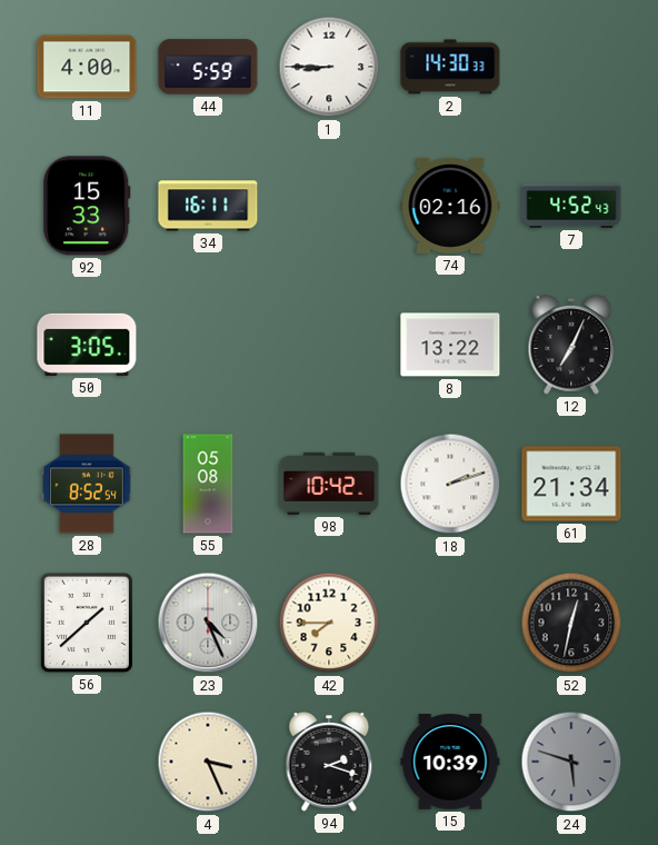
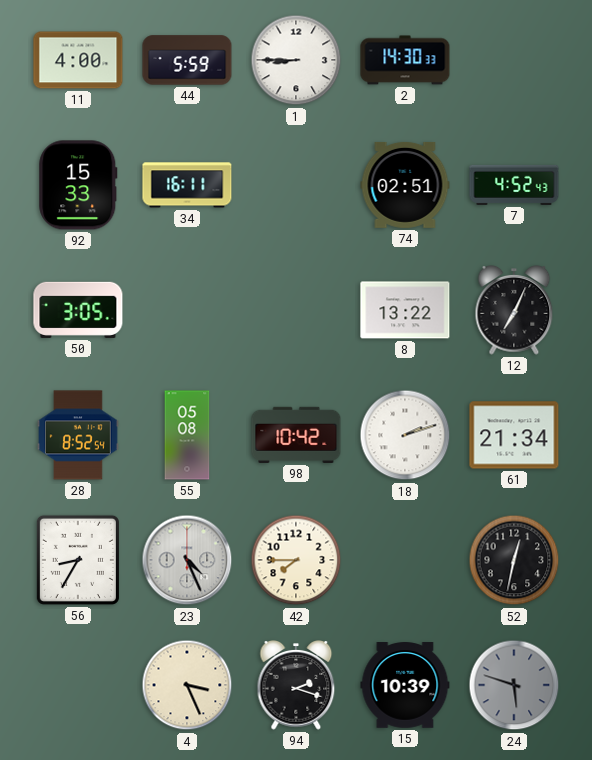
74: 02:16 -> 02:51 (405, 185)
56: 1:38 -> 8:35 (78, 560)
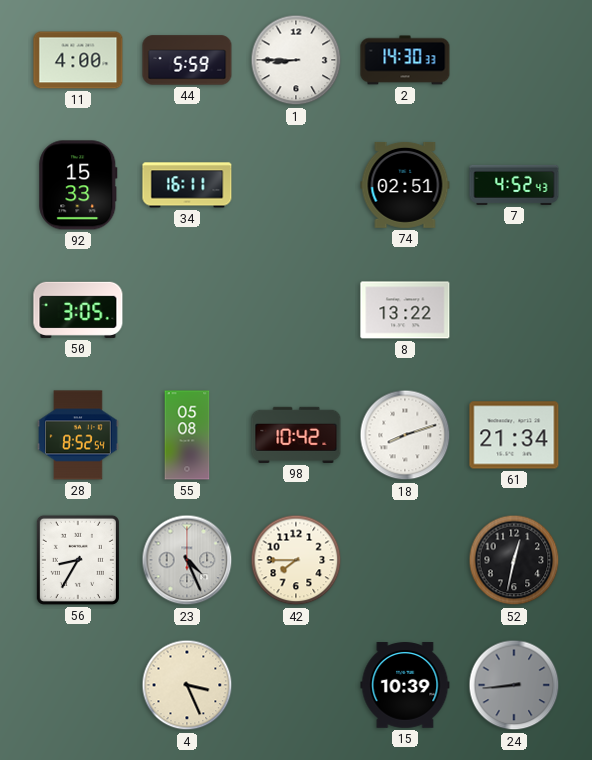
12: 7:04 -> none (514, 311)
18: 2:12 -> 8:12 (405, 435)
94: 2:18 -> none (296, 686)
24: 5:48 -> 8:44 (514, 685)
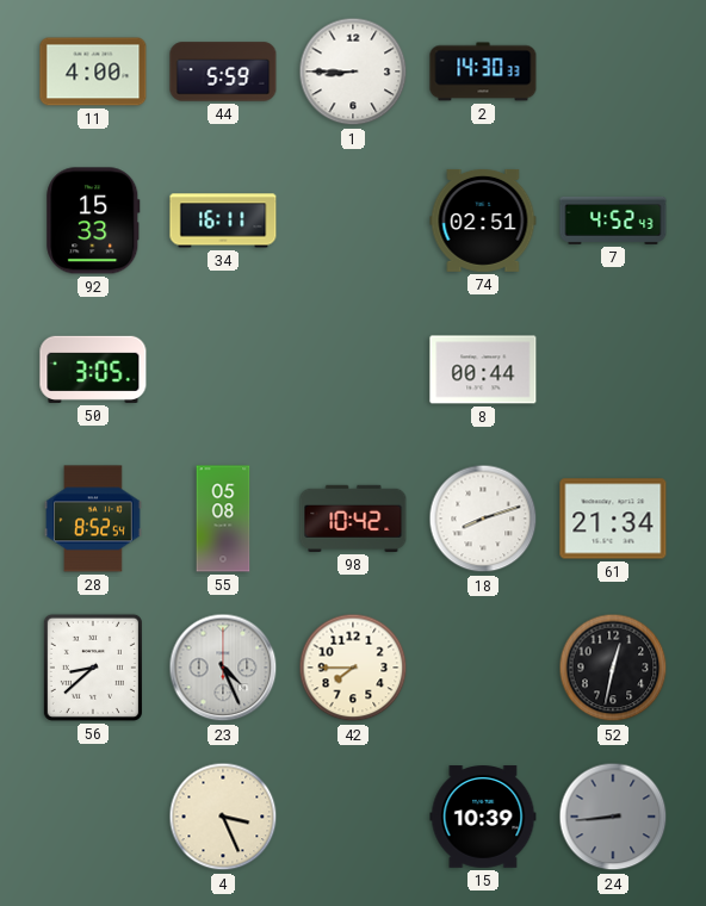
8: 13:22 -> 00:44 (483, 370)
56: 8:35 -> 8:38 (93, 668)
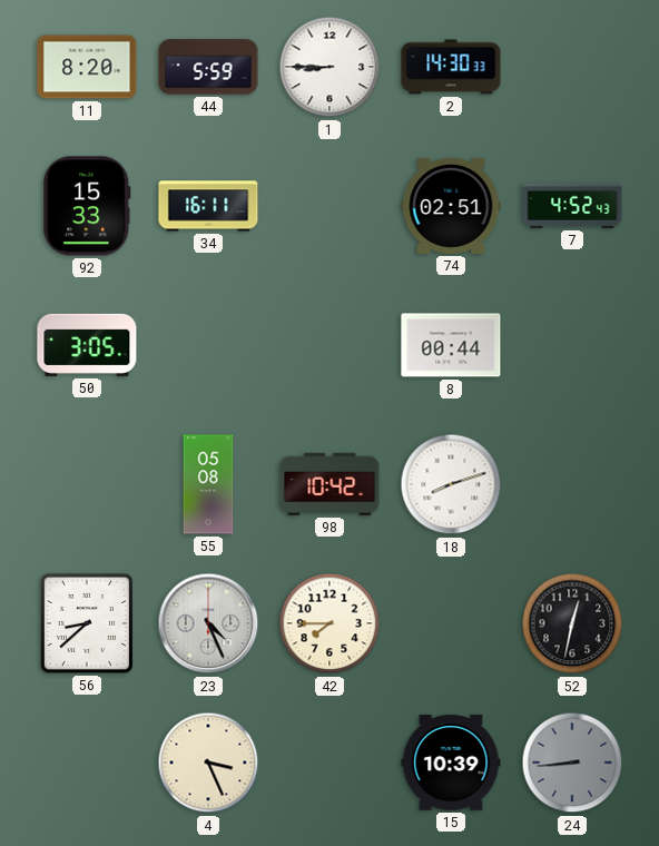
11: 4:00 -> 8:20 (87, 67)
28: 8:52 -> none (94, 519)
61: 21:34 -> none (613, 519)
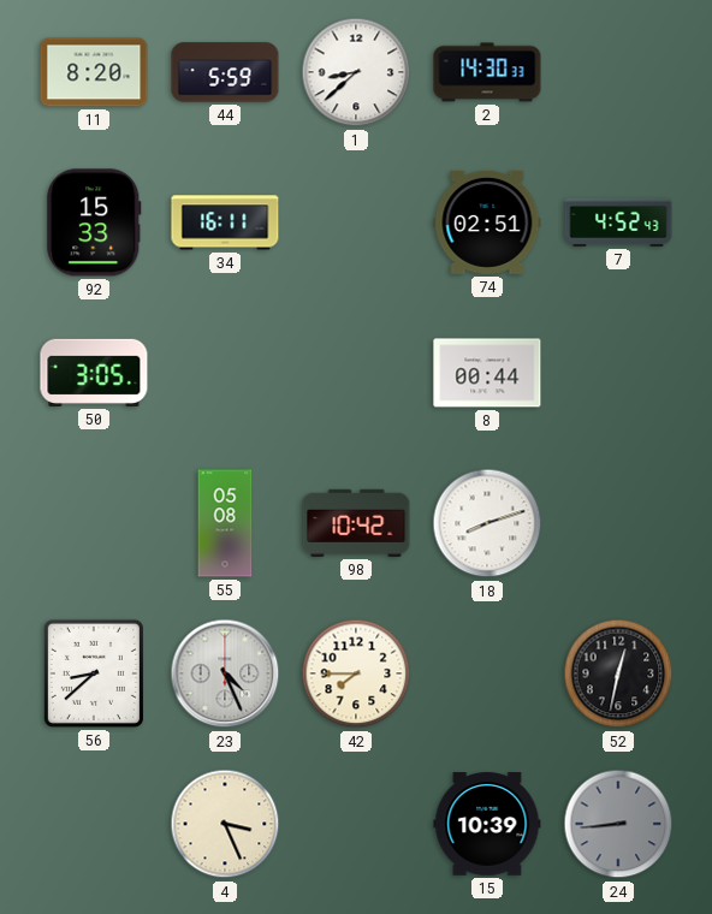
1: 8:45 -> 8:38 (356, 72)
